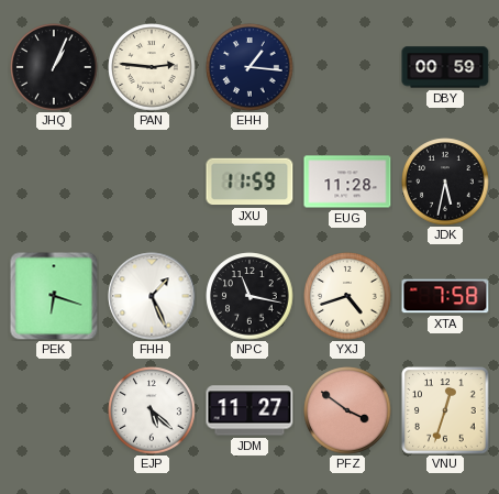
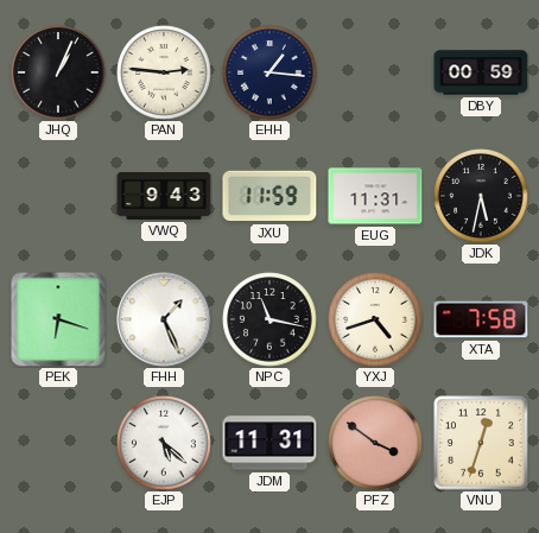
VWQ: none -> 9:43 (164, 197)
EUG: 11:28 -> 11:31 (375, 196)
JDM: 11:27 -> 11:31 (269, 443)
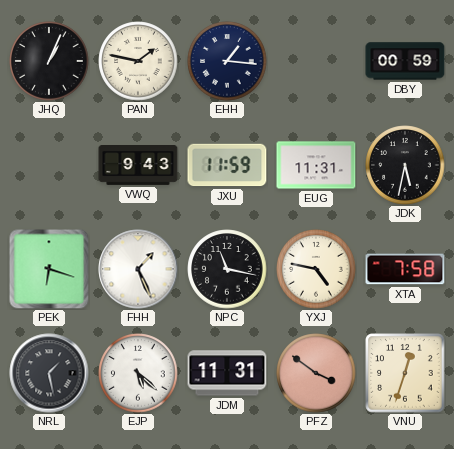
PAN: 2:46 -> 1:47 (138, 61)
YXJ: 4:42 -> 4:47 (316, 269)
NRL: none -> 1:28 (49, 373)
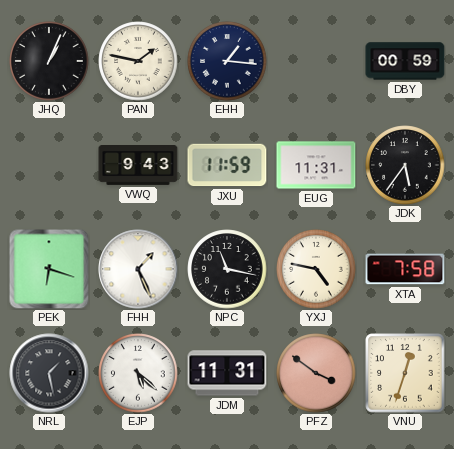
JDK: 5:32 -> 5:36 (405, 165)
